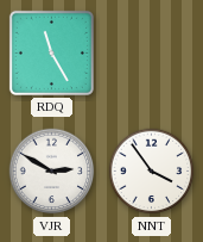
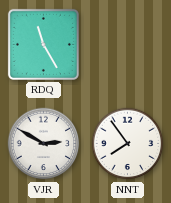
NNT: 3:54 -> 7:54 (128, 144)
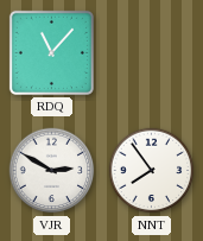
RDQ: 11:25 -> 11:07 (51, 52)
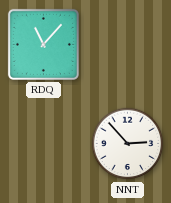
VJR: 2:50 -> none (52, 171)
NNT: 7:54 -> 2:53 (128, 144)
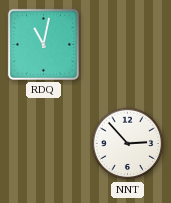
RDQ: 11:07 -> 11:02 (43, 44)
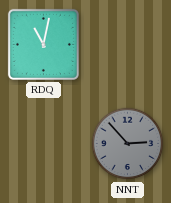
NNT dial: white -> grey (128, 144)
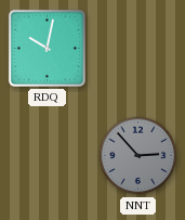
RDQ: 11:02 -> 10:02 (47, 48)
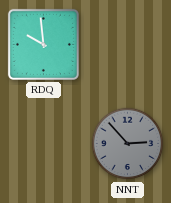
RDQ: 10:02 -> 9:59 (43, 44)
